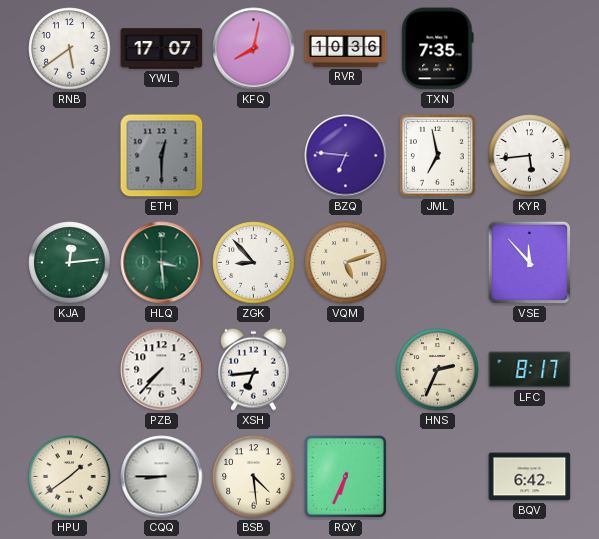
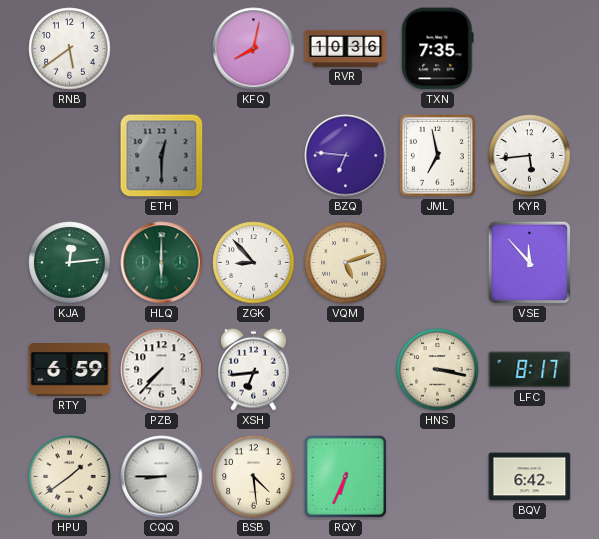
YWL: 17:07 -> none (162, 49)
HLQ: 3:29 -> 6:00 (162, 263)
RTY: none -> 6:59 (70, 370)
HNS: 2:34 -> 3:17 (438, 370)
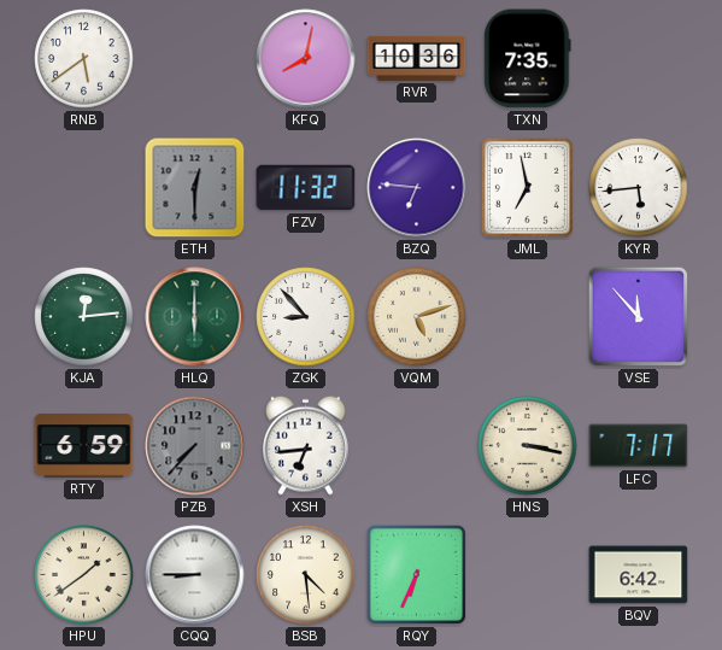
FZV: none -> 11:32 (306, 188)
PZB dial: white -> grey (195, 446)
LFC: 8:17 -> 7:17 (639, 446)
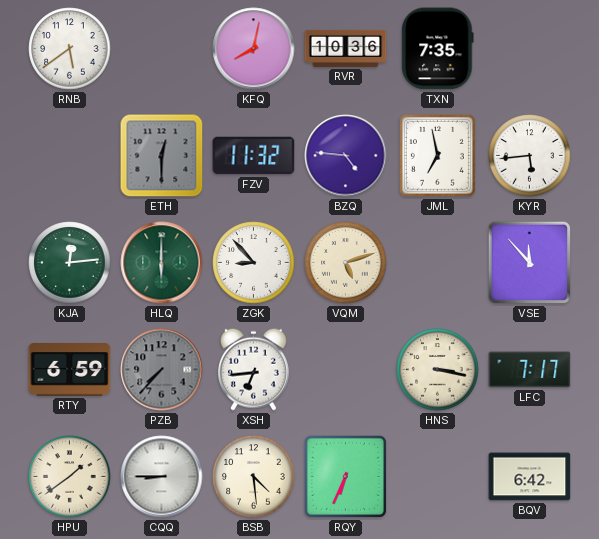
BZQ: 6:46 -> 4:46 (346, 156)
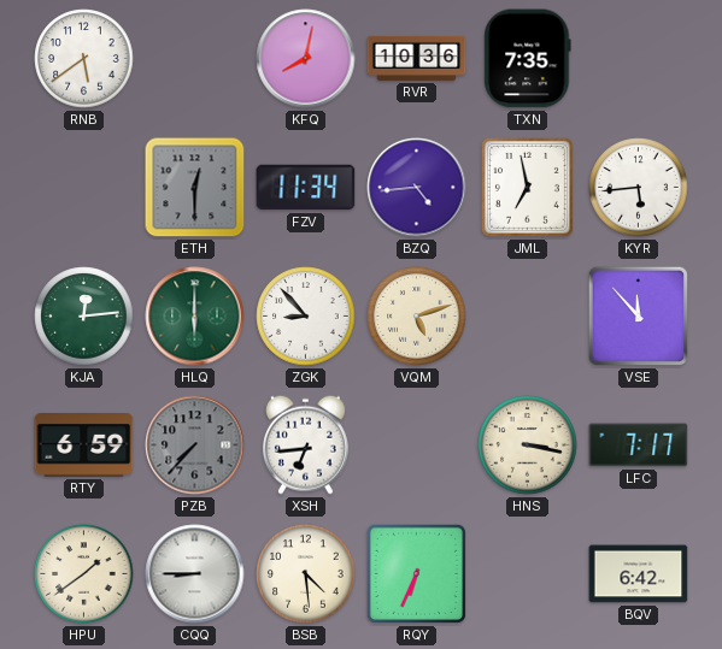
FZV: 11:32 -> 11:34 (306, 188)
BZQ: 4:46 -> 4:44 (417, 188)
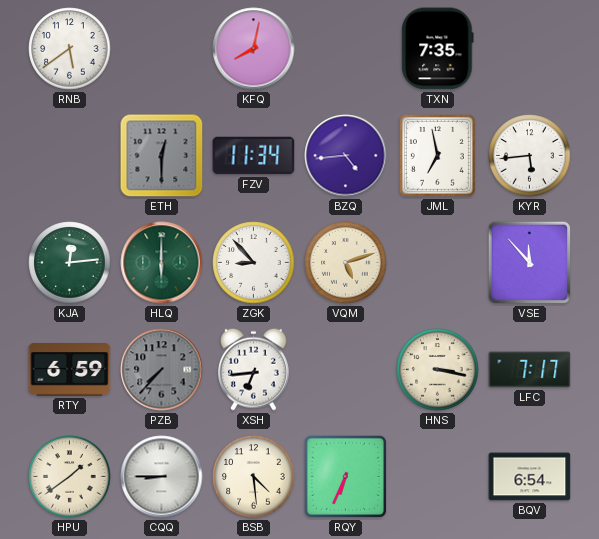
RVR: 10:36 -> none (417, 58)
BQV: 6:42 -> 6:54 (530, 477)
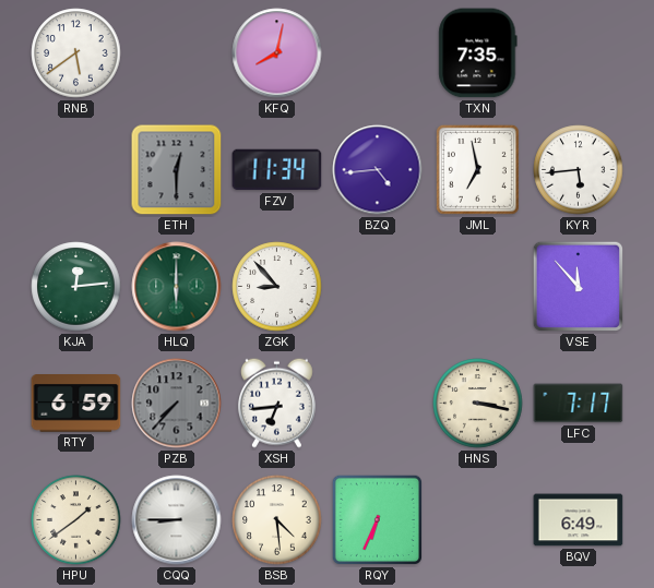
VQM: 5:12 -> none (346, 263)
BQV: 6:54 -> 6:49 (579, 520)
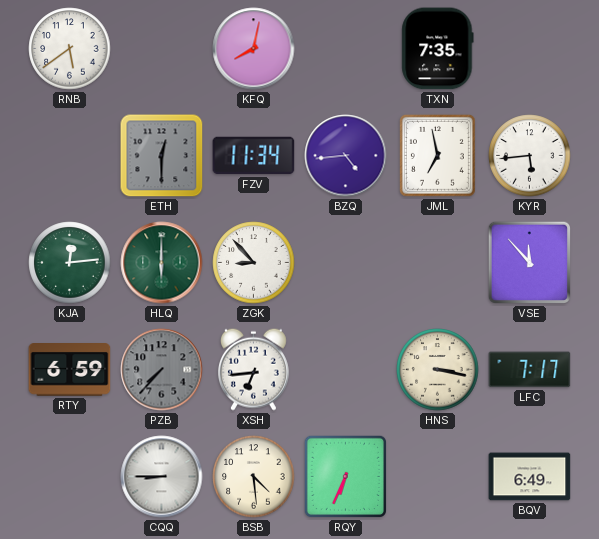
HPU: 1:39 -> none (76, 520)
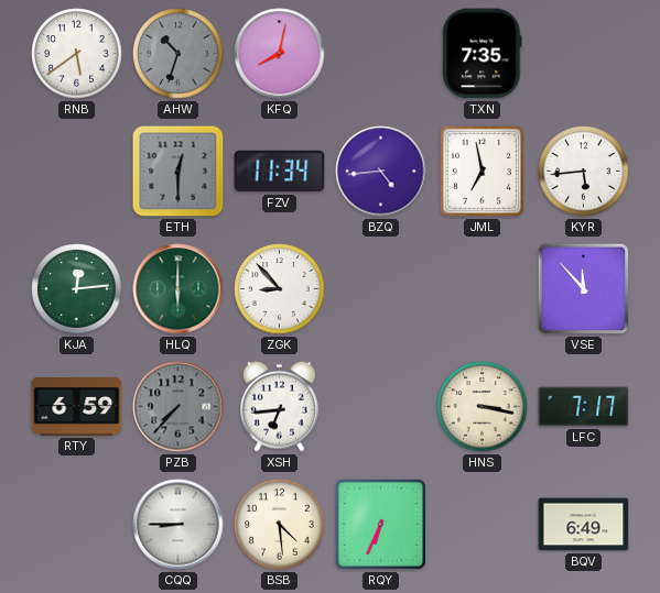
AHW: none -> 10:33 (178, 54)
